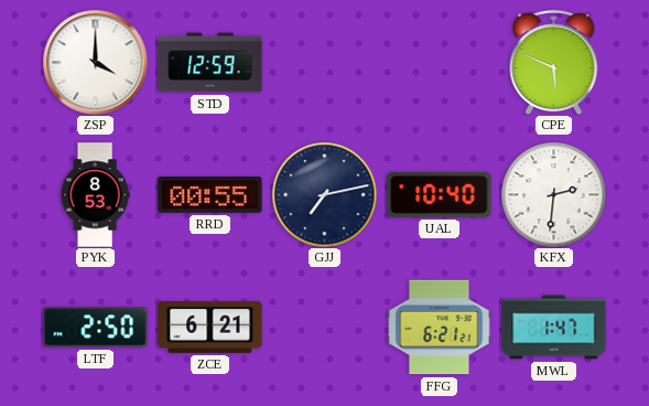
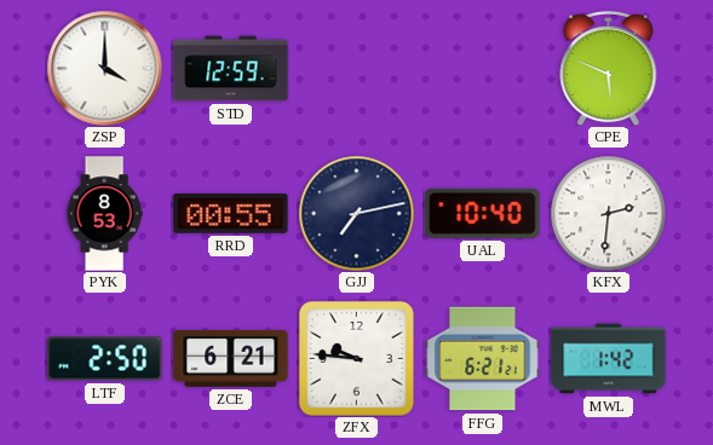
ZFX: none -> 9:46 (357, 359)
MWL: 1:47 -> 1:42 (609, 359)
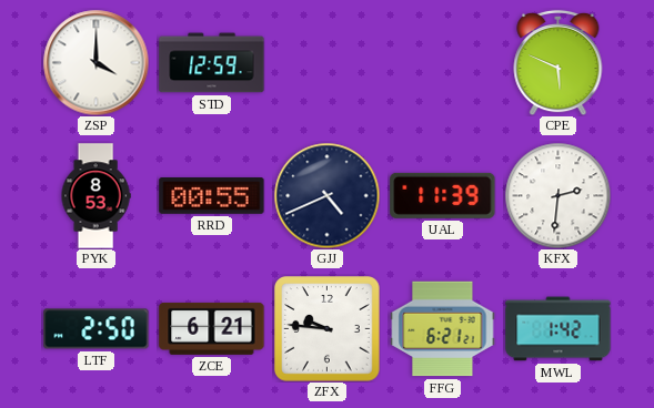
GJJ: 7:13 -> 4:41 (326, 195)
UAL: 10:40 -> 11:39 (443, 195)
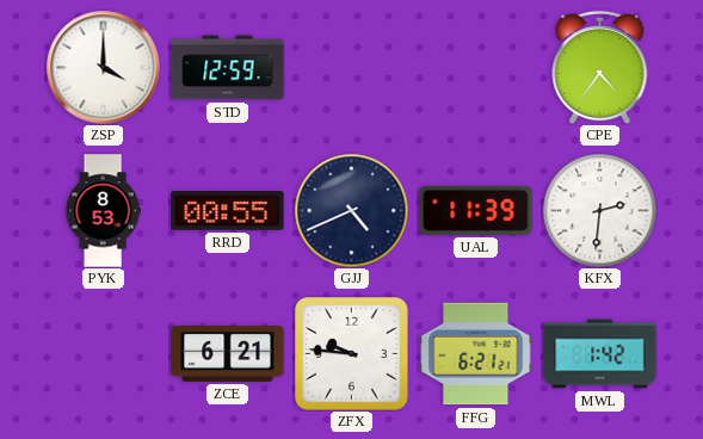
CPE: 5:49 -> 4:36 (600, 67)
LTF: 2:50 -> none (97, 329)
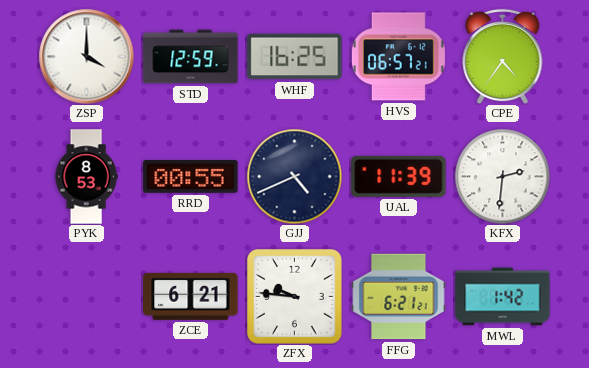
WHF: none -> 16:25 (295, 57)
HVS: none -> 06:57 (398, 57)
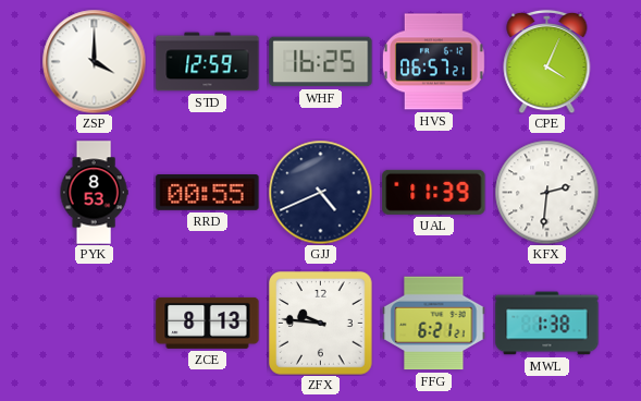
CPE: 4:36 -> 4:04 (547, 61)
ZCE: 6:21 -> 8:13 (208, 323)
MWL: 1:42 -> 1:38 (547, 324)
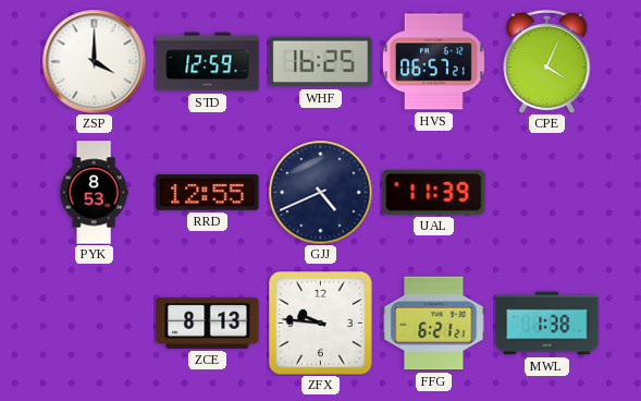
RRD: 00:55 -> 12:55 (208, 193)
KFX: 2:31 -> none (546, 192)
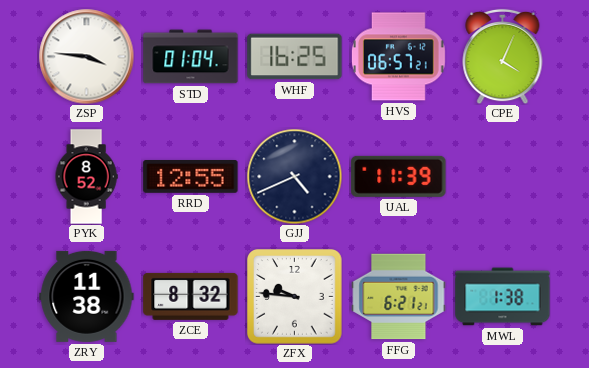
ZSP: 4:00 -> 3:46 (86, 56)
STD: 12:59 -> 01:04 (191, 57)
PYK: 8:53 -> 8:52 (86, 177)
ZRY: none -> 11:38 (87, 296)
ZCE: 8:13 -> 8:32 (191, 296)
